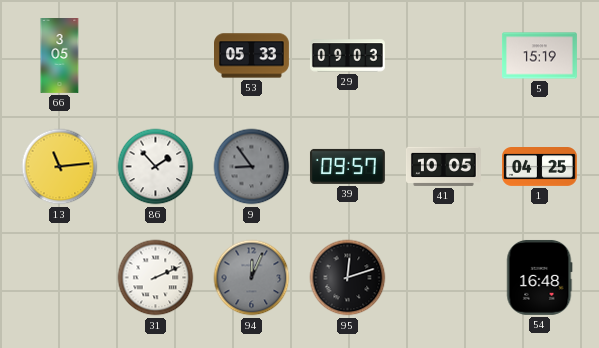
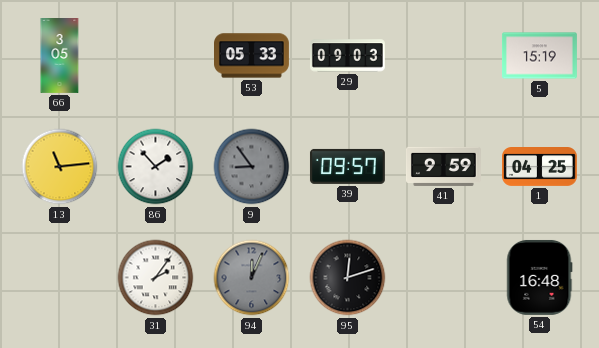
41: 10:05 -> 9:59 (443, 166)
31: 2:11 -> 2:06 (156, 278)
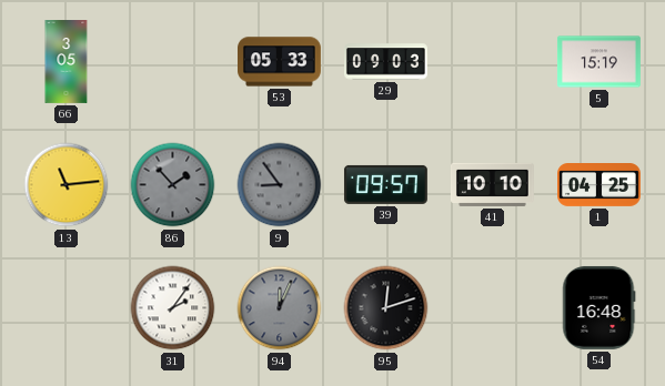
86 dial: white -> grey (173, 185)
41: 9:59 -> 10:10 (492, 184)
